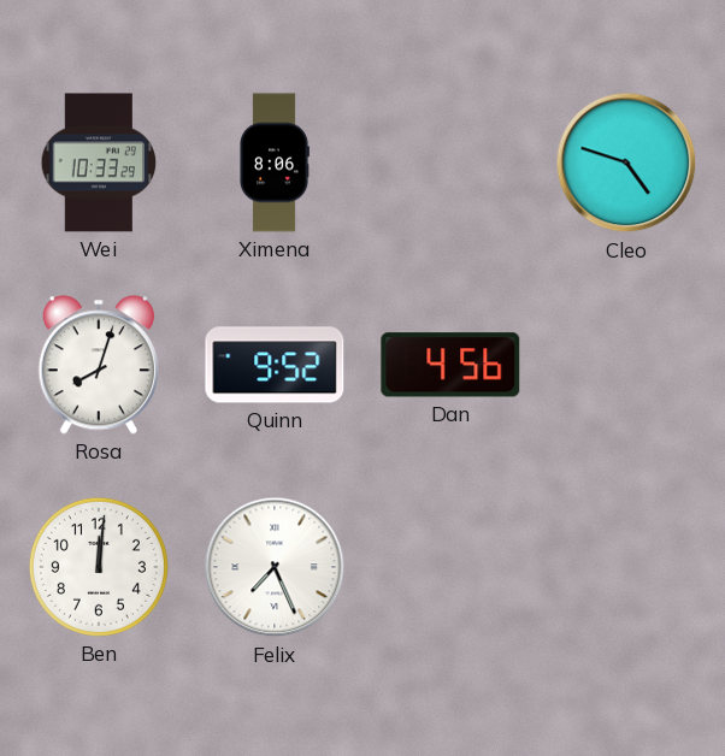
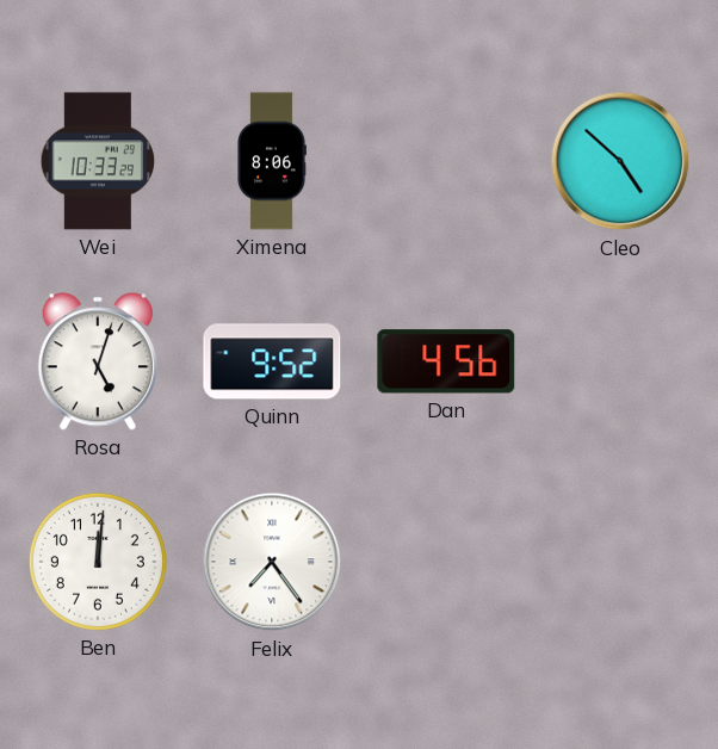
Cleo: 4:48 -> 4:52 (620, 161)
Rosa: 8:03 -> 5:03 (97, 361)
Felix: 7:26 -> 7:24 (272, 562)
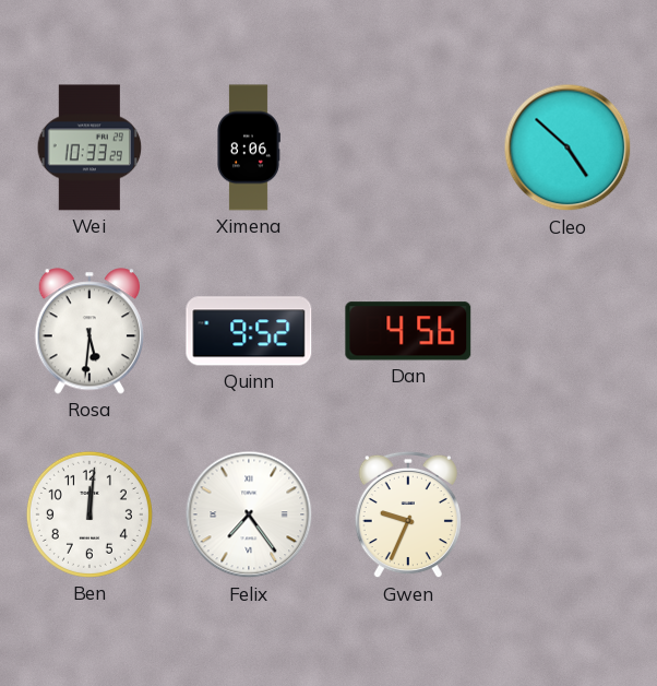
Rosa: 5:03 -> 5:31 (88, 331)
Gwen: none -> 9:34 (408, 514)
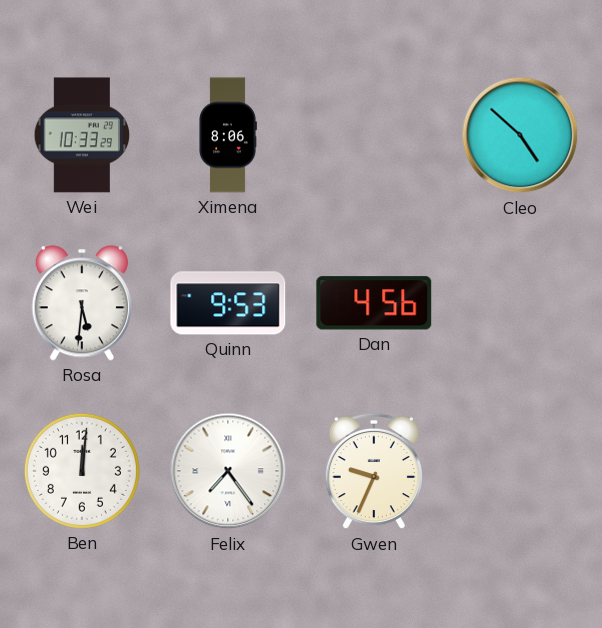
Quinn: 9:52 -> 9:53 (228, 303)
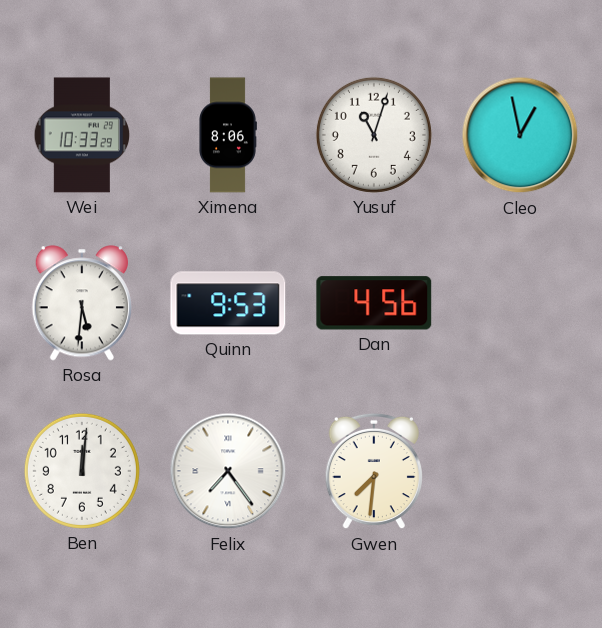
Yusuf: none -> 11:03 (374, 135)
Cleo: 4:52 -> 12:58 (520, 135)
Gwen: 9:34 -> 7:31 (374, 471)
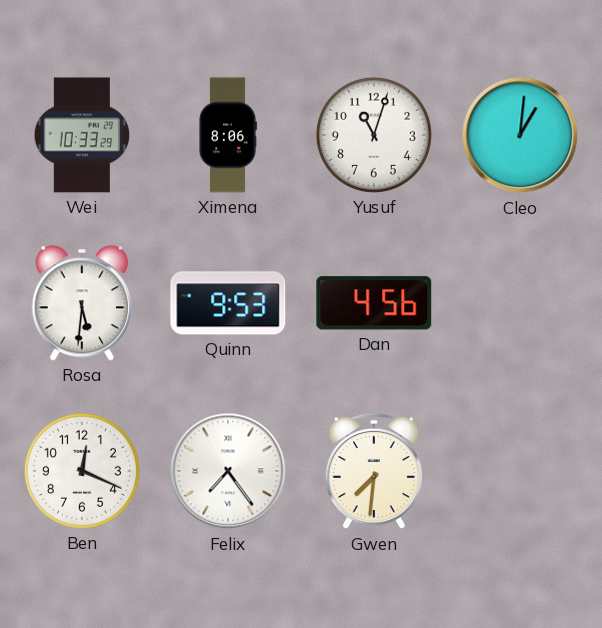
Cleo: 12:58 -> 1:01 (520, 135)
Ben: 12:01 -> 12:19 (82, 471)
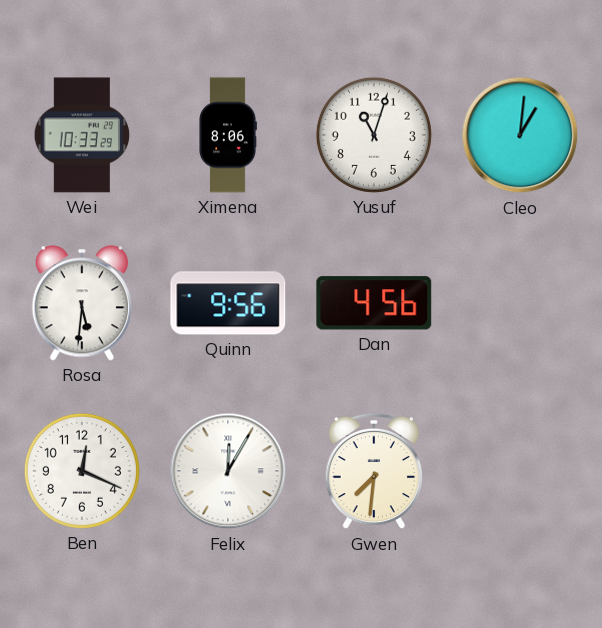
Quinn: 9:53 -> 9:56 (228, 303)
Felix: 7:24 -> 12:05 (228, 471)
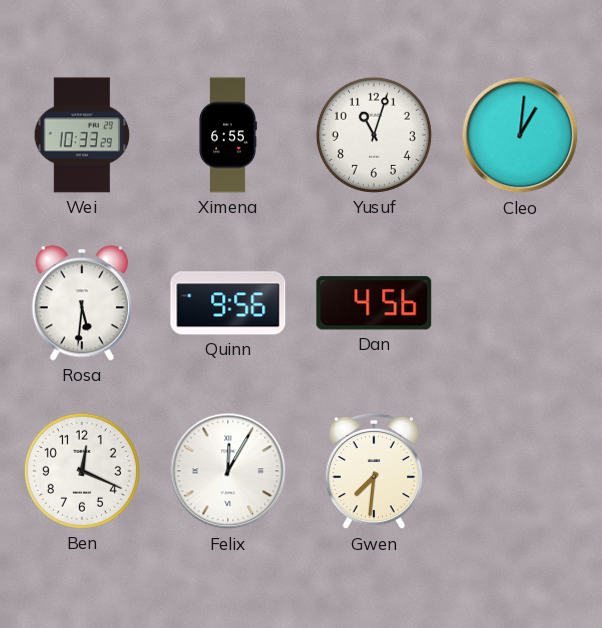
Ximena: 8:06 -> 6:55 (228, 135)
